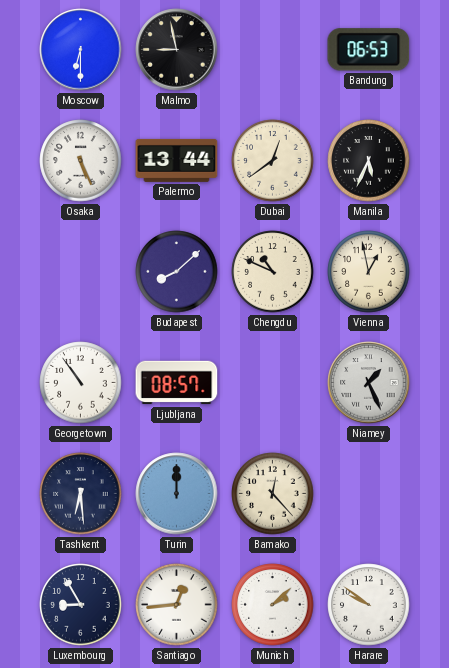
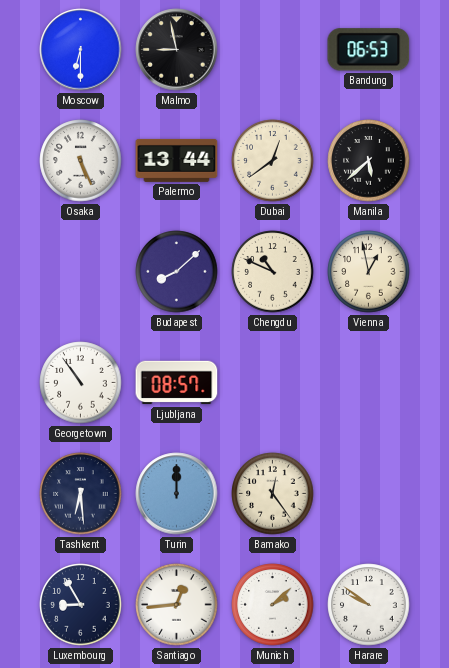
Manila: 5:34 -> 5:38 (369, 161)
Niamey: 1:26 -> none (369, 383)
Bamako: 12:23 -> 12:24 (273, 494)
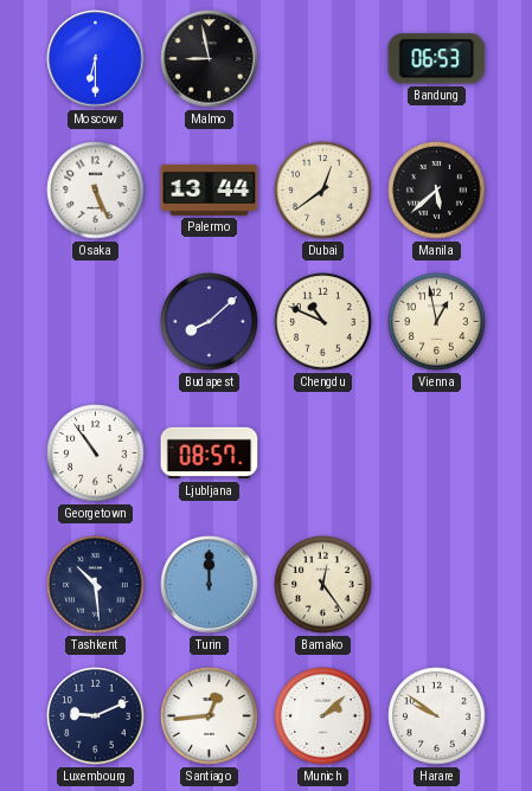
Tashkent: 6:29 -> 10:29 (96, 585)
Luxembourg: 8:55 -> 9:11 (96, 716)
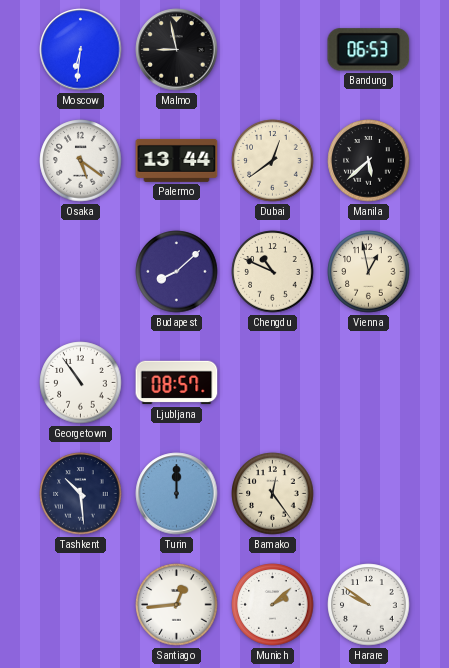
Moscow: 6:30 -> 6:31 (81, 50)
Osaka: 5:26 -> 5:21 (81, 161)
Luxembourg: 9:11 -> none (96, 716)
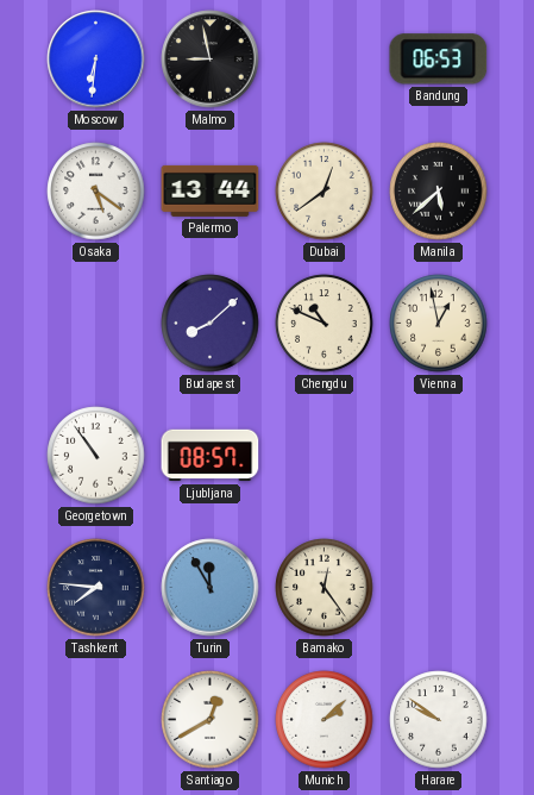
Tashkent: 10:29 -> 7:46 (96, 588)
Turin: 12:00 -> 11:55 (211, 588)
Santiago: 12:44 -> 12:40 (211, 720)
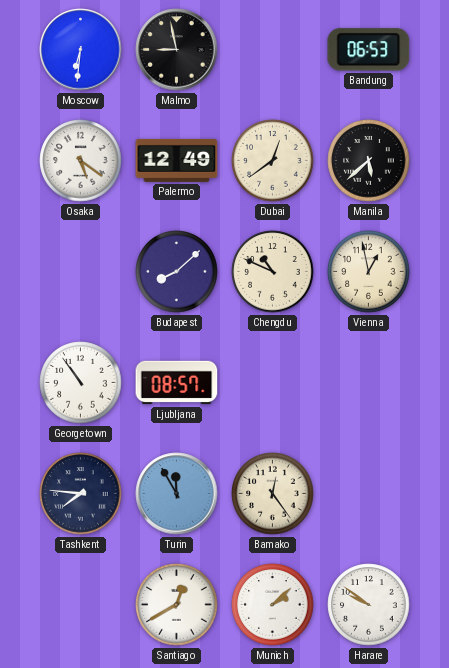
Palermo: 13:44 -> 12:49 (177, 160)
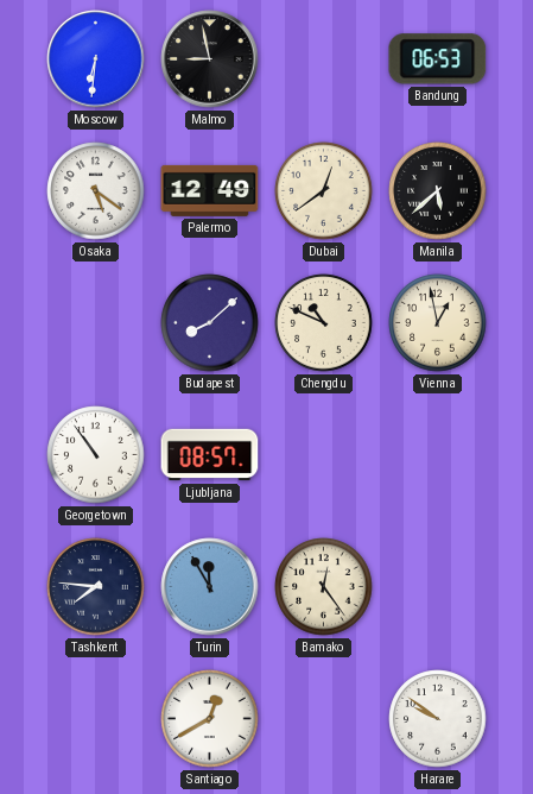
Munich: 2:08 -> none (273, 605)
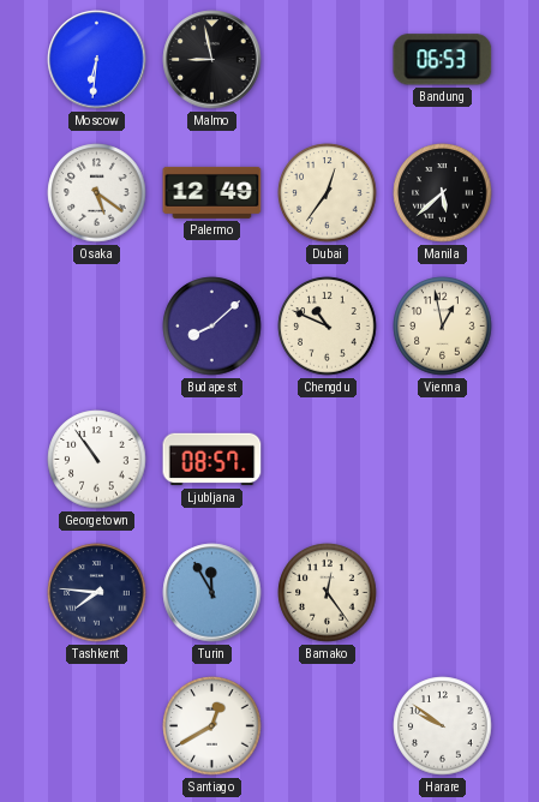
Dubai: 12:39 -> 12:36 (328, 193)
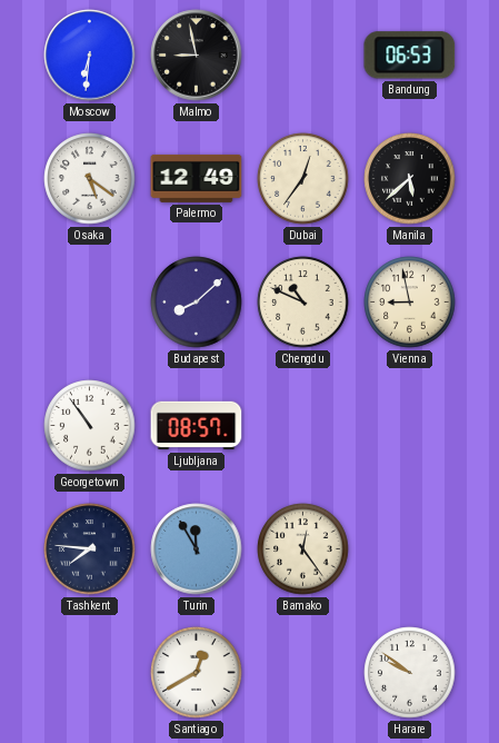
Vienna: 12:58 -> 8:58 (410, 303)
